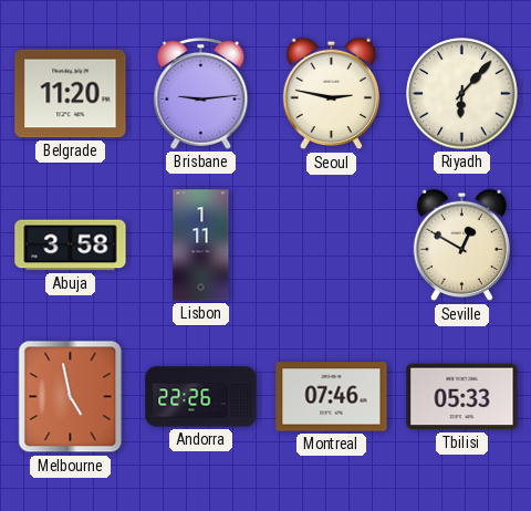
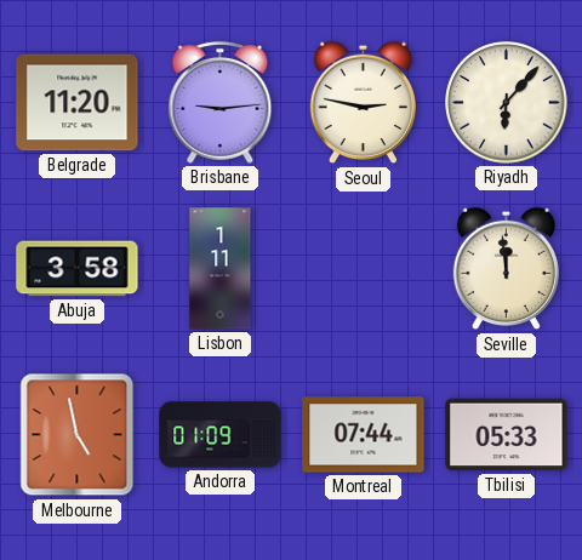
Seville: 12:50 -> 11:59 (506, 269)
Andorra: 22:26 -> 01:09 (221, 435)
Montreal: 07:46 -> 07:44 (364, 435)
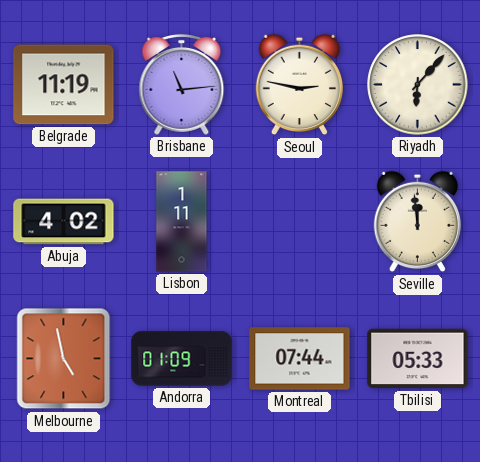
Belgrade: 11:20 -> 11:19 (64, 85)
Brisbane: 9:14 -> 11:14 (182, 84)
Abuja: 3:58 -> 4:02 (64, 222)
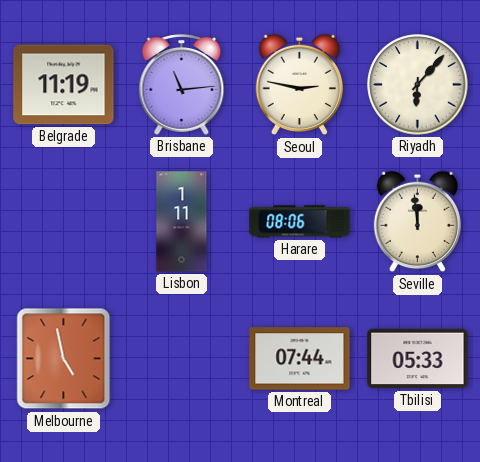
Abuja: 4:02 -> none (64, 222)
Harare: none -> 08:06 (300, 222)
Andorra: 01:09 -> none (182, 359)
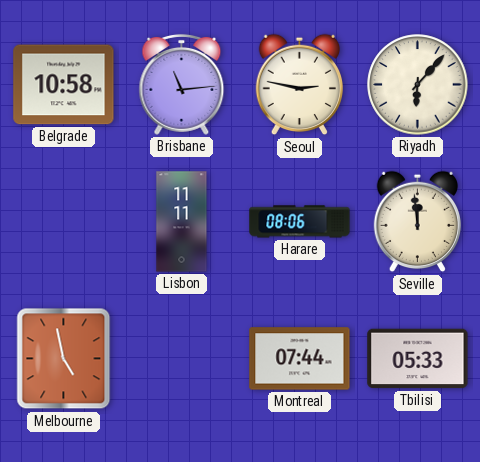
Belgrade: 11:19 -> 10:58 (64, 85)
Lisbon: 1:11 -> 11:11 (182, 222)
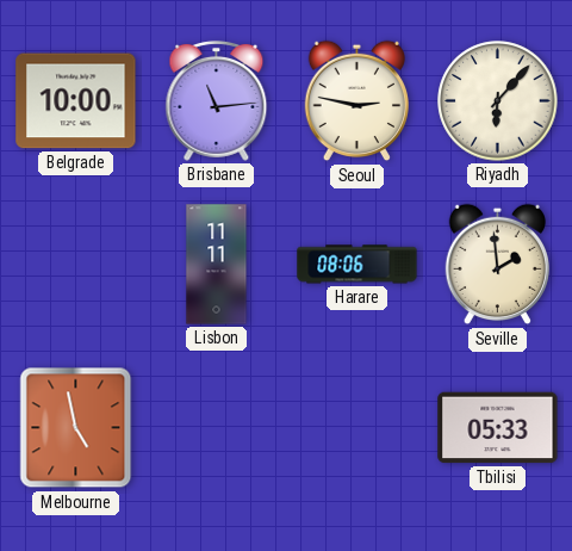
Belgrade: 10:58 -> 10:00 (76, 101)
Seville: 11:59 -> 1:59 (497, 265)
Montreal: 07:44 -> none (300, 359)
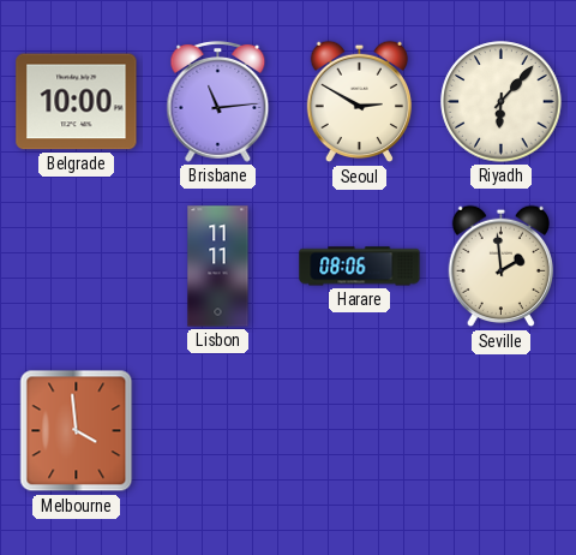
Seoul: 2:47 -> 2:50 (359, 102)
Melbourne: 4:58 -> 3:59 (77, 431)
Tbilisi: 05:33 -> none (498, 428)
